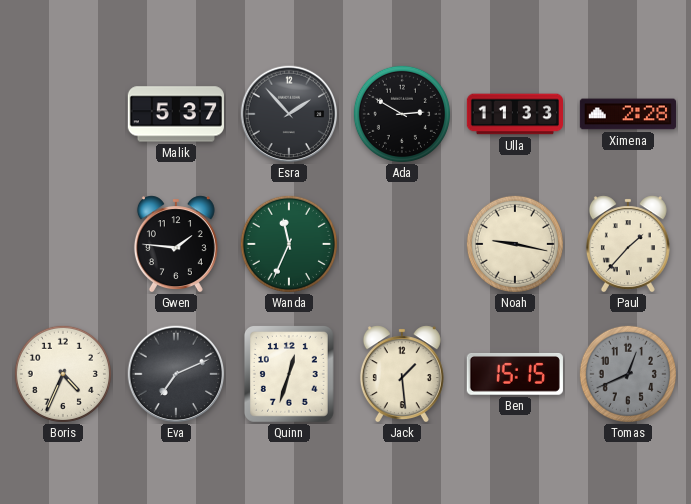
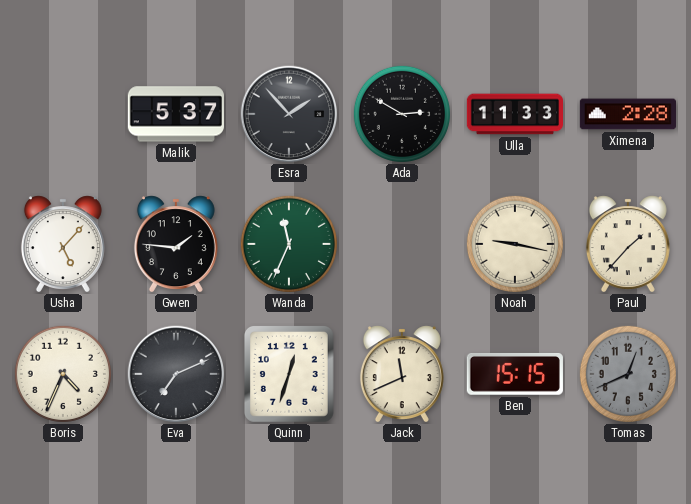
Usha: none -> 5:07 (63, 244)
Jack: 1:29 -> 11:41 (402, 374)
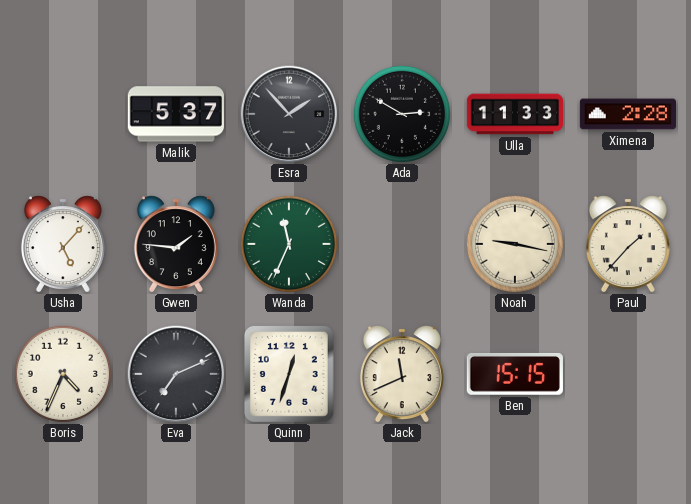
Tomas: 12:41 -> none (628, 374)
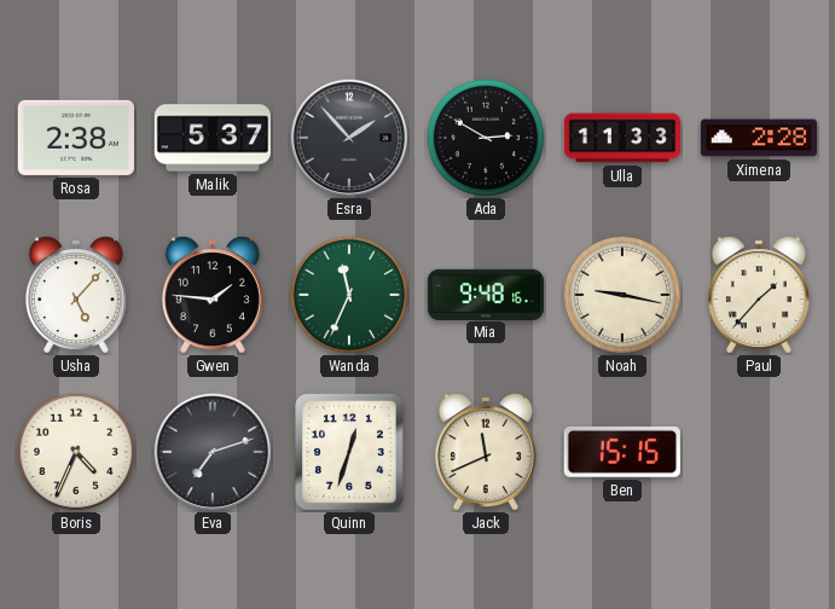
Rosa: none -> 2:38 (76, 138)
Mia: none -> 9:48 (486, 294)
Eva: 7:11 -> 7:12 (213, 452)
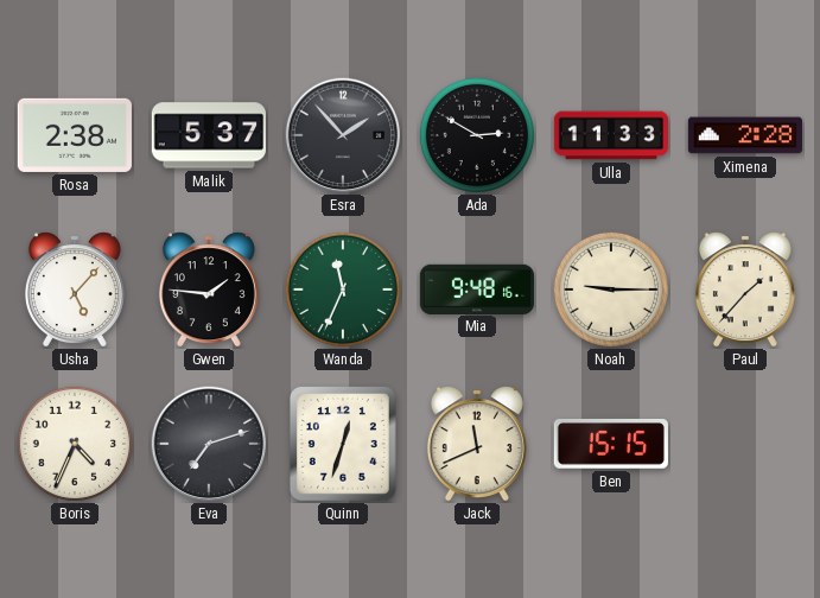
Noah: 9:17 -> 9:15 (611, 290)
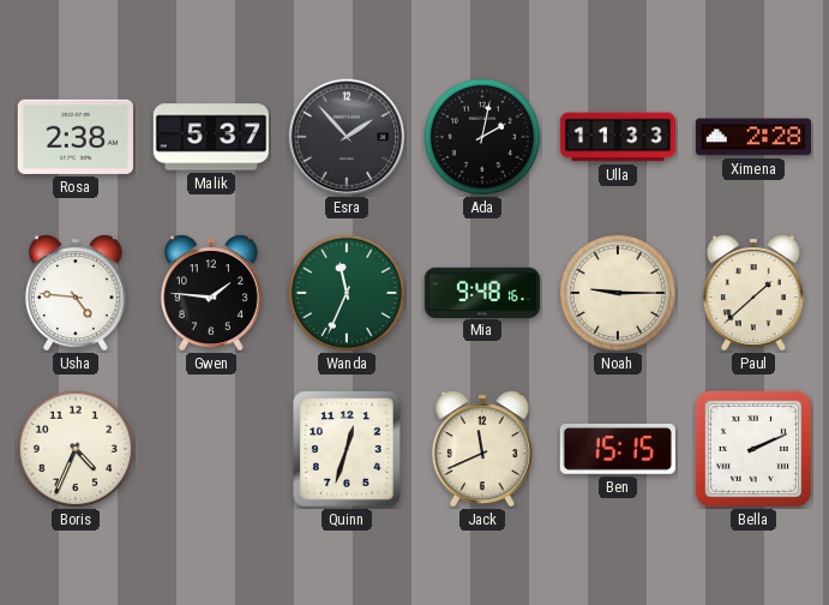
Ada: 2:50 -> 2:02 (482, 137)
Usha: 5:07 -> 4:46 (76, 293)
Paul: 1:37 -> 1:38 (753, 293)
Eva: 7:12 -> none (209, 444)
Bella: none -> 2:11 (753, 449)
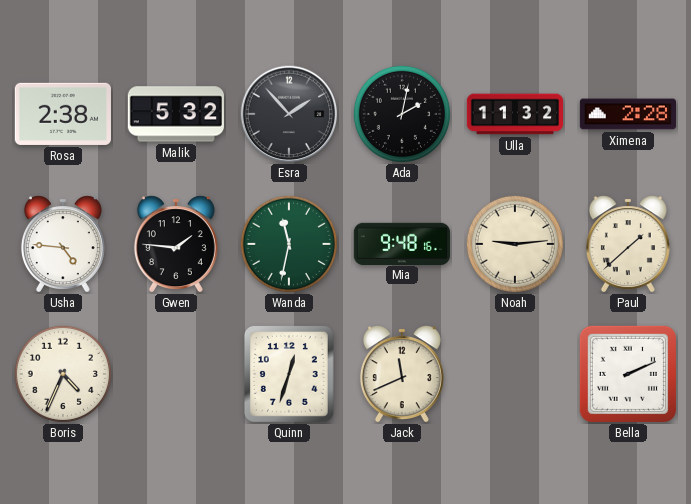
Malik: 5:37 -> 5:32 (176, 114)
Ulla: 11:33 -> 11:32 (514, 114)
Wanda: 11:34 -> 11:32 (289, 244)
Noah: 9:15 -> 9:14 (515, 244)
Ben: 15:15 -> none (618, 449)
